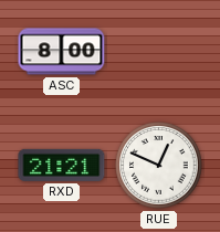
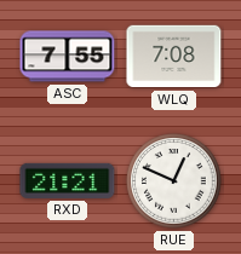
ASC: 8:00 -> 7:55 (68, 57)
WLQ: none -> 7:08 (174, 57)
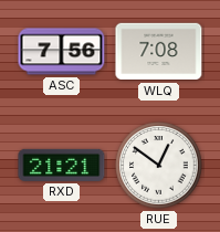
ASC: 7:55 -> 7:56 (62, 52)
RUE: 12:49 -> 12:51 (159, 166)
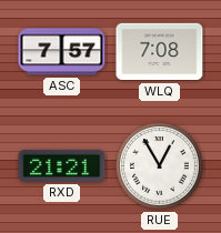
ASC: 7:56 -> 7:57 (62, 52)
RUE: 12:51 -> 12:55 (160, 166)
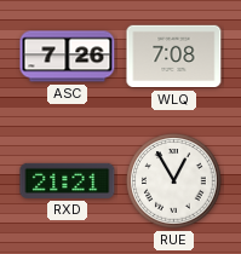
ASC: 7:57 -> 7:26 (68, 57)
